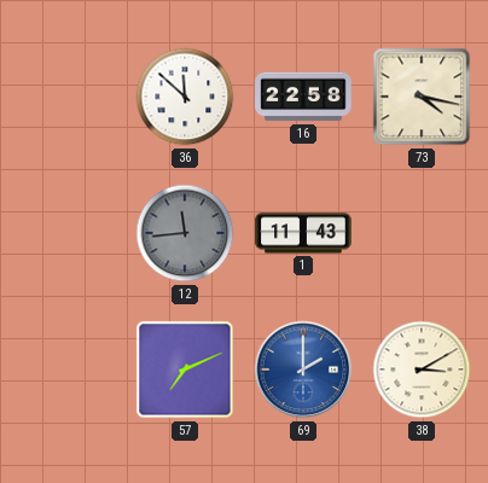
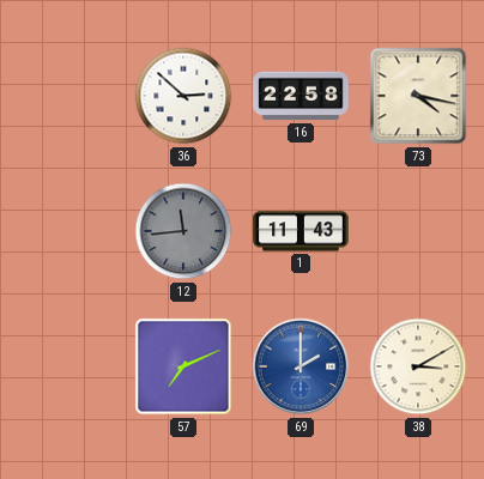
36: 11:52 -> 2:52 (183, 96)
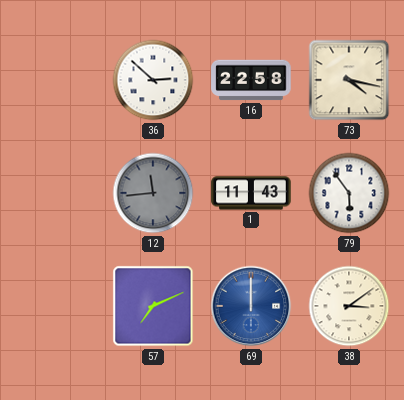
79: none -> 5:54 (349, 193)
69: 2:00 -> 12:00 (251, 306)
38: 3:10 -> 3:09 (349, 306)
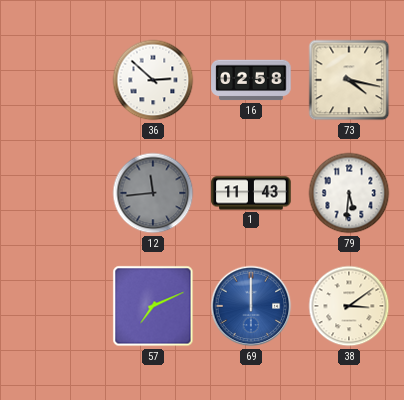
16: 22:58 -> 02:58 (251, 80)
79: 5:54 -> 5:31 (349, 193)
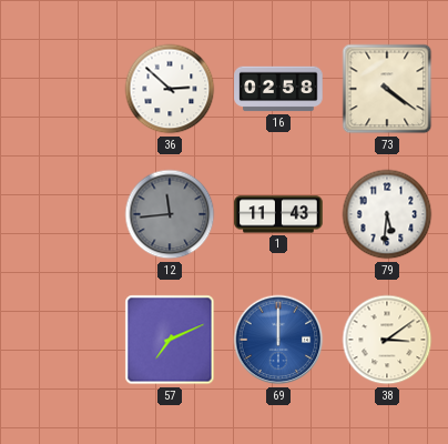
73: 4:17 -> 4:21 (387, 89)
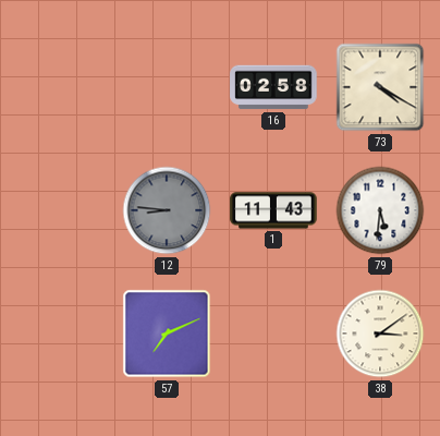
36: 2:52 -> none (170, 89)
73: 4:21 -> 4:20 (380, 87)
12: 11:44 -> 8:46 (167, 210)
69: 12:00 -> none (278, 340)
